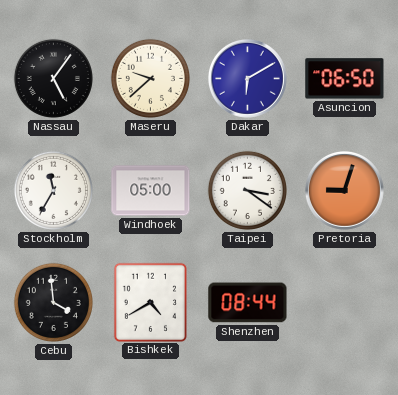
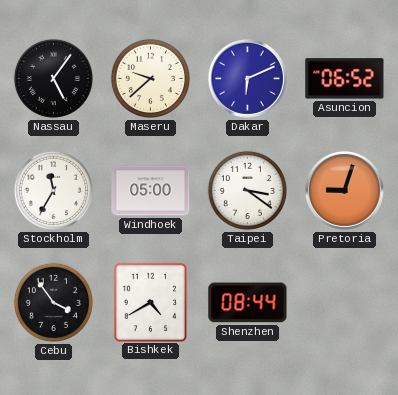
Dakar: 6:10 -> 6:11 (247, 78)
Asuncion: 06:50 -> 06:52 (345, 79)
Cebu: 3:59 -> 3:54 (53, 302)
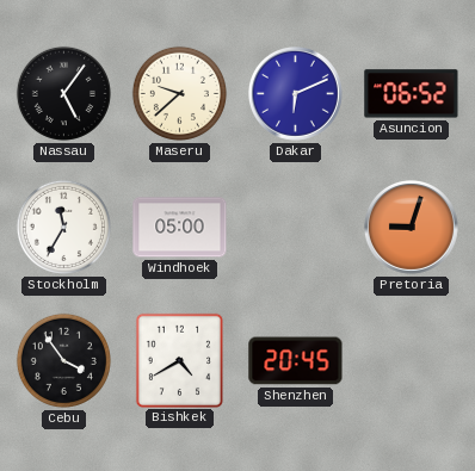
Taipei: 3:21 -> none (247, 190)
Shenzhen: 08:44 -> 20:45 (296, 361)
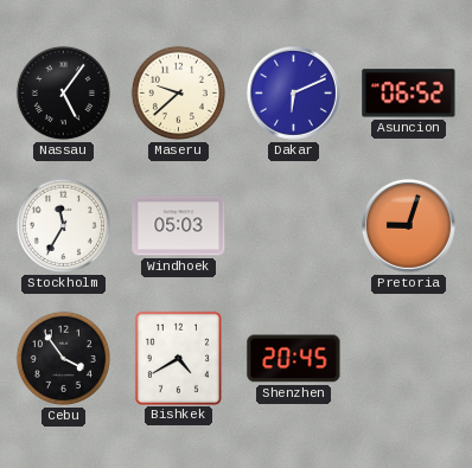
Windhoek: 05:00 -> 05:03 (179, 226)
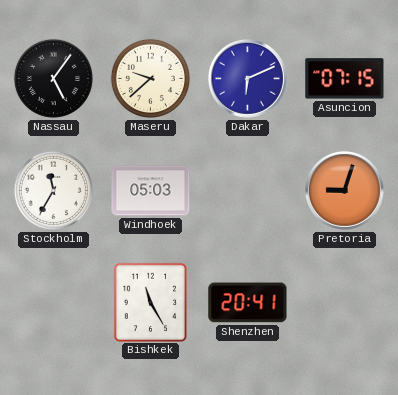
Asuncion: 06:52 -> 07:15 (345, 79)
Cebu: 3:54 -> none (63, 358)
Bishkek: 4:40 -> 11:25 (150, 302)
Shenzhen: 20:45 -> 20:41 (248, 303)
